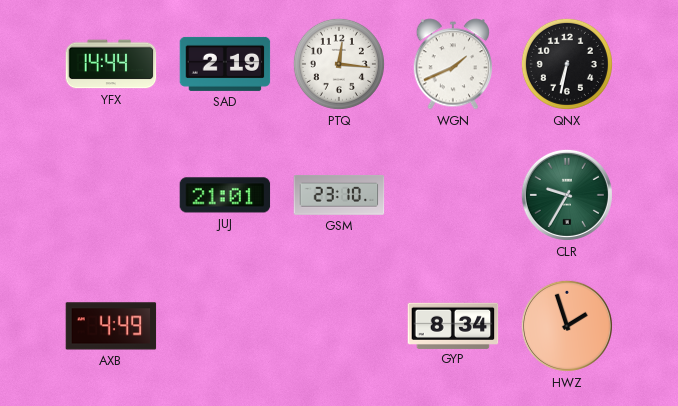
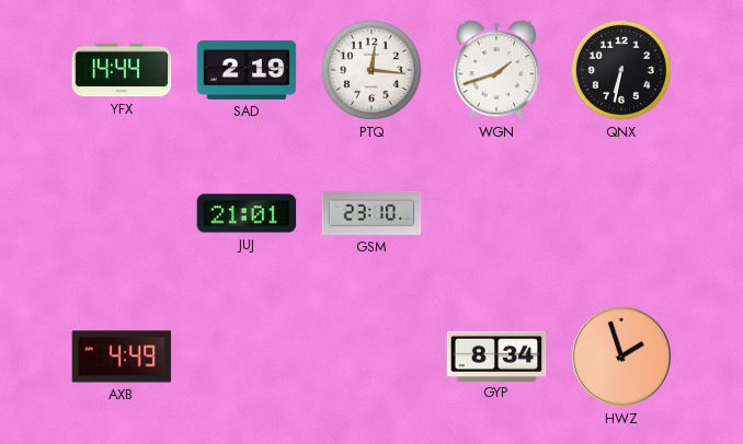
WGN: 1:41 -> 1:42 (495, 70)
CLR: 9:35 -> none (567, 195)
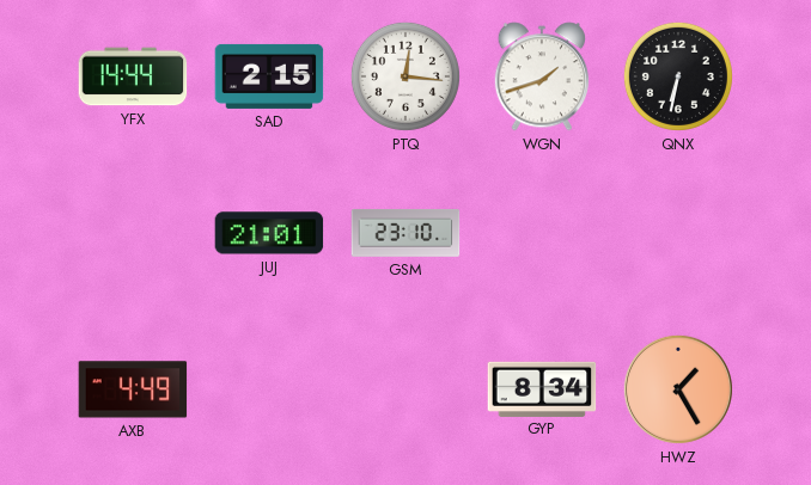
SAD: 2:19 -> 2:15 (269, 76)
HWZ: 1:57 -> 1:25 (678, 389)
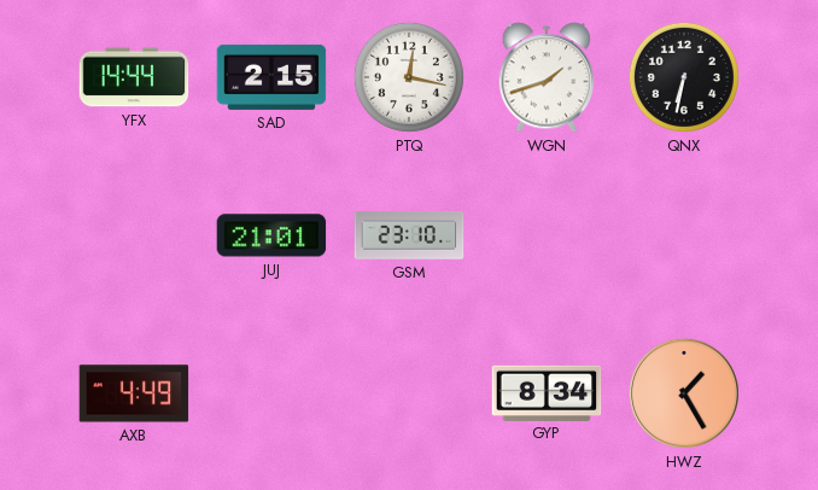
PTQ: 12:16 -> 12:17 (409, 77)
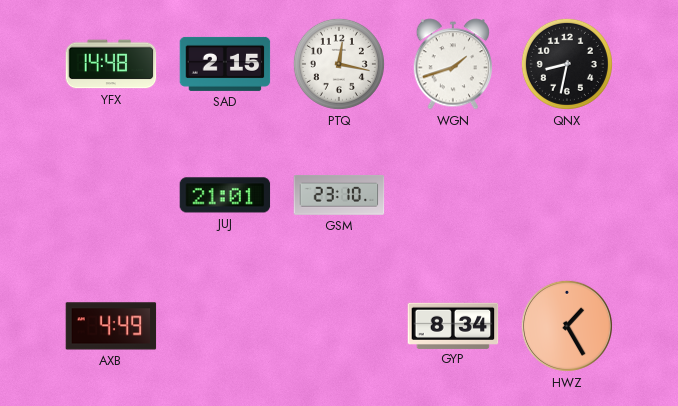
YFX: 14:44 -> 14:48 (111, 64)
QNX: 6:32 -> 8:32 (567, 64)
